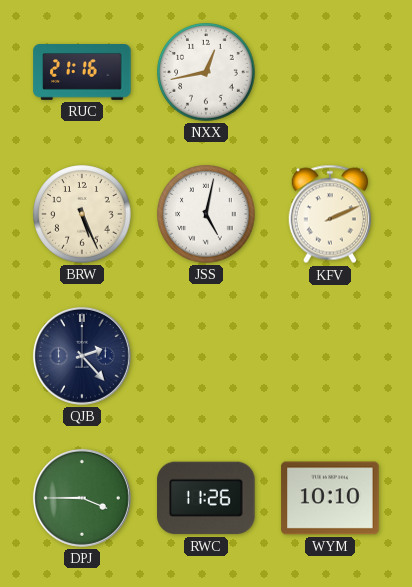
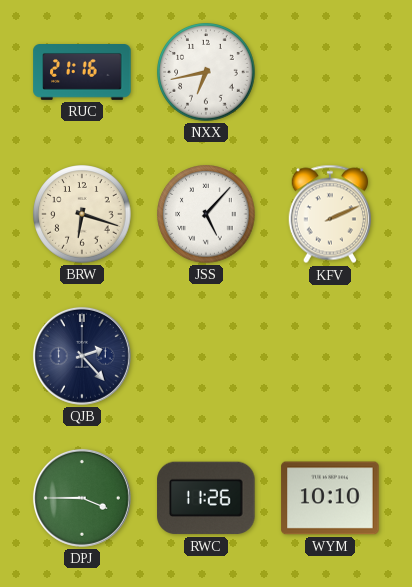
NXX: 12:43 -> 6:43 (206, 72)
BRW: 5:26 -> 6:18 (82, 214)
JSS: 5:02 -> 5:07 (206, 214)
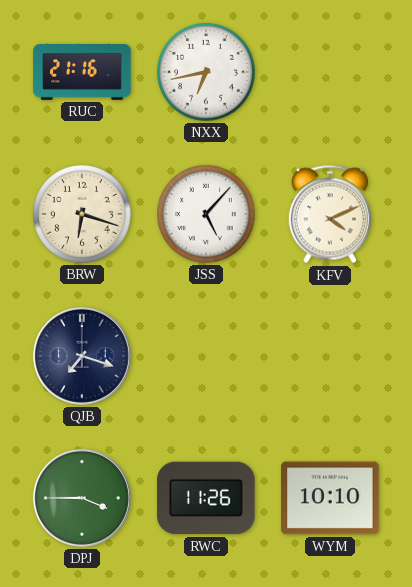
KFV: 2:11 -> 4:11 (329, 214)
QJB: 2:23 -> 7:18 (82, 356)
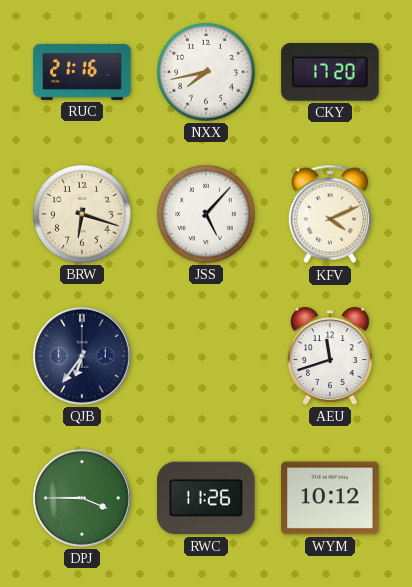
NXX: 6:43 -> 7:43 (206, 72)
CKY: none -> 17:20 (330, 73)
QJB: 7:18 -> 6:36 (82, 356)
AEU: none -> 11:42 (330, 356)
WYM: 10:10 -> 10:12 (330, 498)
